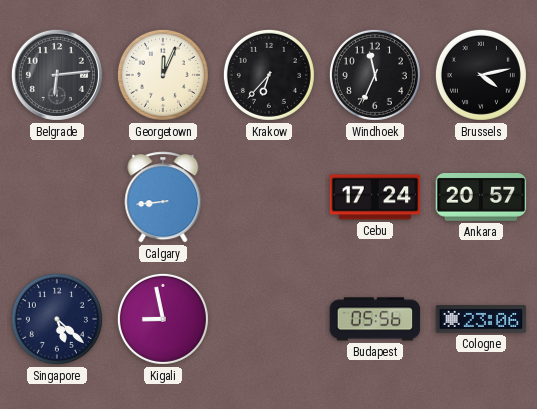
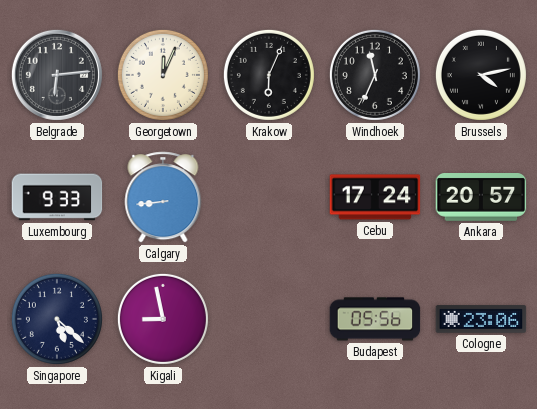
Krakow: 6:37 -> 6:04 (269, 75)
Luxembourg: none -> 9:33 (57, 197)
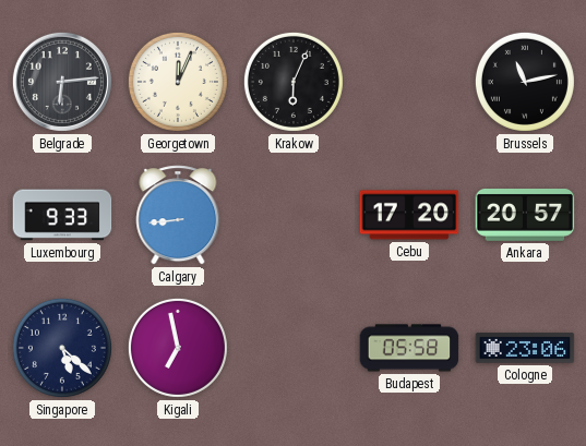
Windhoek: 11:34 -> none (375, 75)
Brussels: 4:13 -> 11:13 (525, 82)
Cebu: 17:24 -> 17:20 (409, 215)
Kigali: 8:58 -> 6:58 (178, 348)
Budapest: 05:56 -> 05:58 (409, 348)
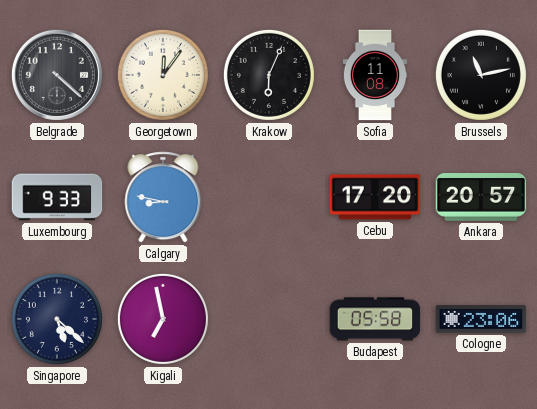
Belgrade: 6:14 -> 4:22 (57, 75)
Georgetown: 12:04 -> 12:06 (163, 75)
Sofia: none -> 11:08 (375, 75)
Calgary: 8:44 -> 8:47 (163, 197)
